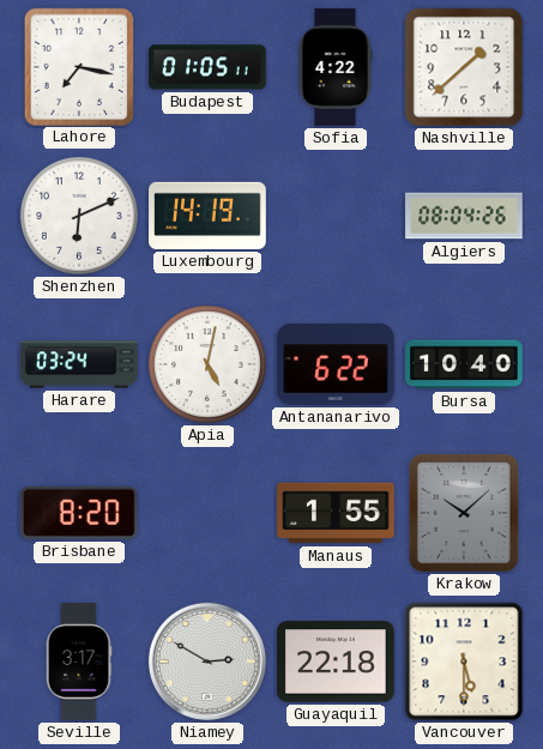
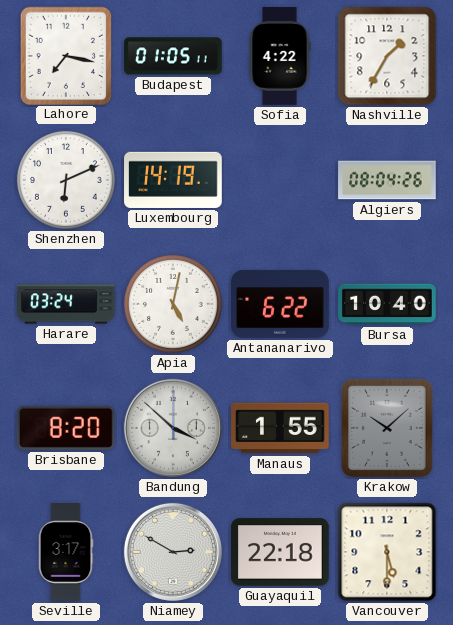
Nashville: 1:38 -> 1:35 (387, 56)
Bandung: none -> 3:52 (173, 428)
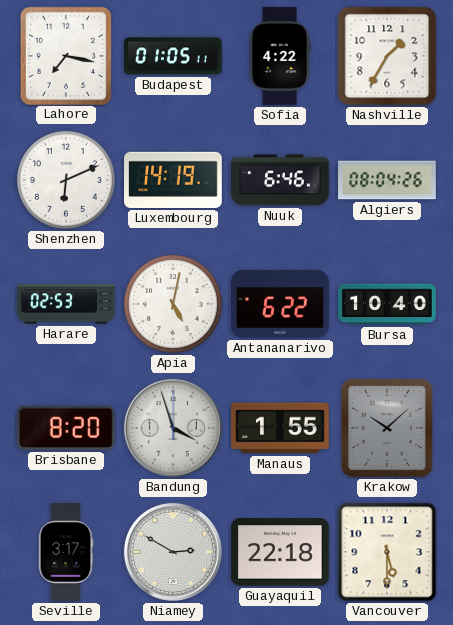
Nuuk: none -> 6:46 (280, 180)
Harare: 03:24 -> 02:53 (66, 304)
Bandung: 3:52 -> 3:57 (173, 428)
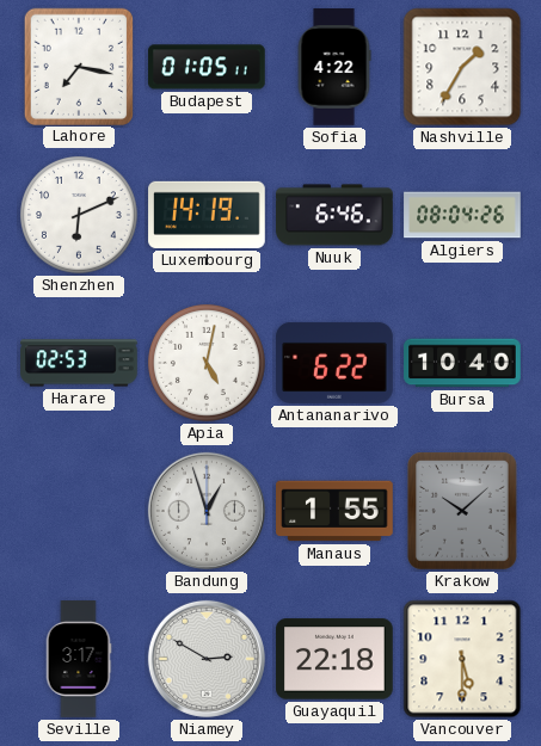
Brisbane: 8:20 -> none (66, 428)
Bandung: 3:57 -> 12:57 (207, 511)
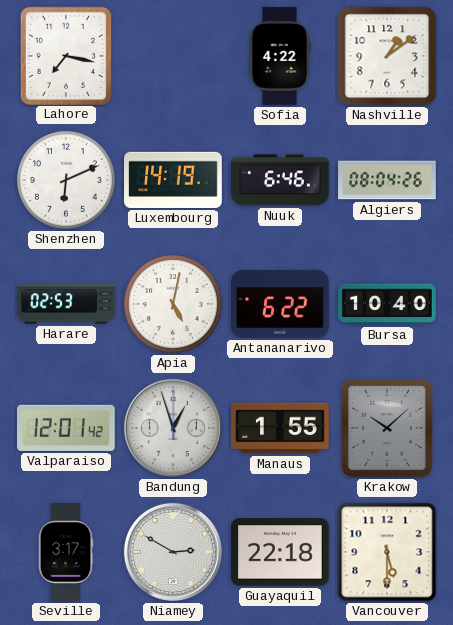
Budapest: 01:05 -> none (207, 67)
Nashville: 1:35 -> 1:09 (387, 56)
Valparaiso: none -> 12:01 (67, 428)
